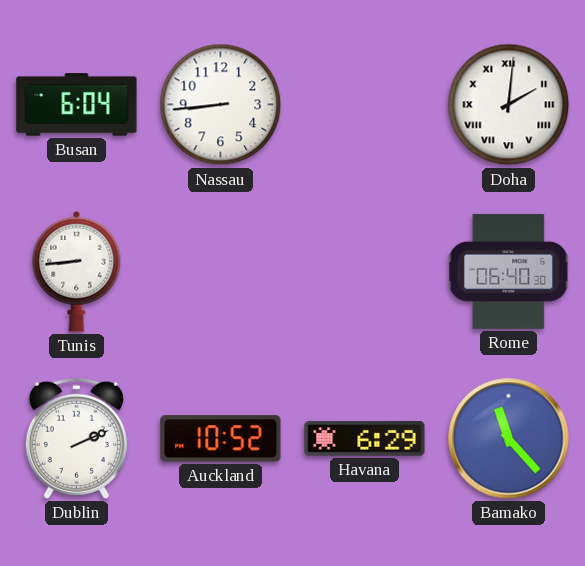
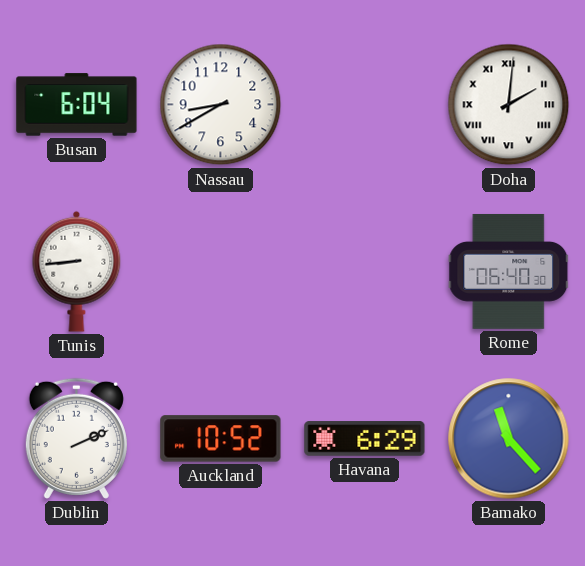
Nassau: 8:44 -> 8:40 (221, 105)
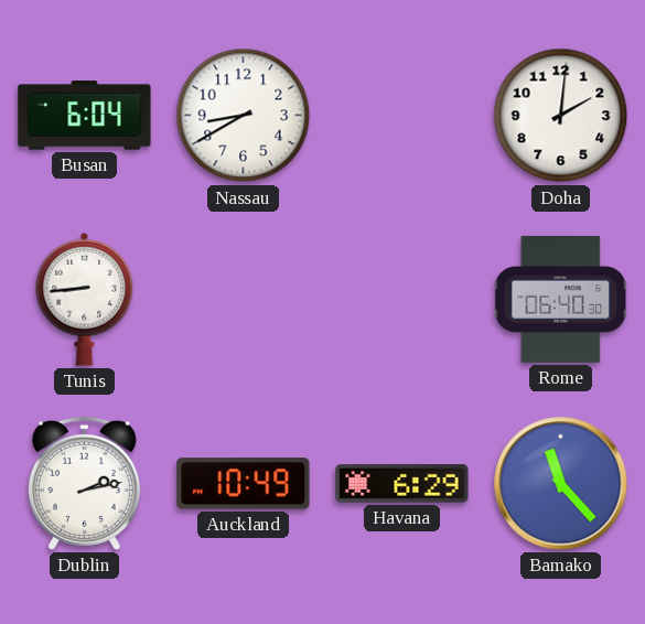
Doha numerals: Roman -> Arabic (561, 116)
Dublin: 2:11 -> 2:13 (84, 483)
Auckland: 10:52 -> 10:49 (244, 484)
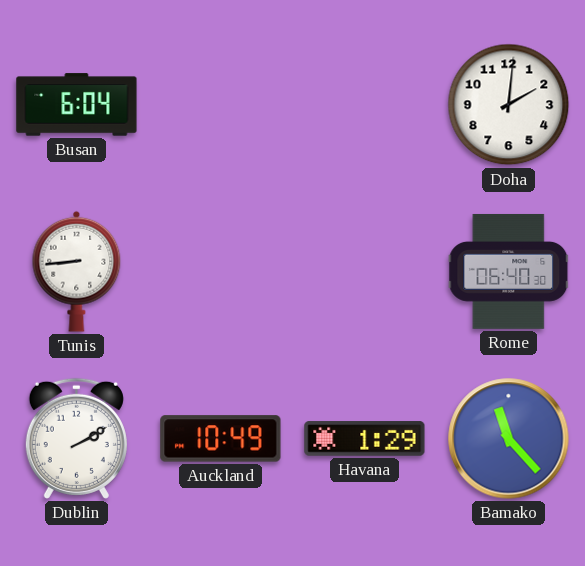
Nassau: 8:40 -> none (244, 116)
Dublin: 2:13 -> 2:10 (76, 438)
Havana: 6:29 -> 1:29 (365, 439)
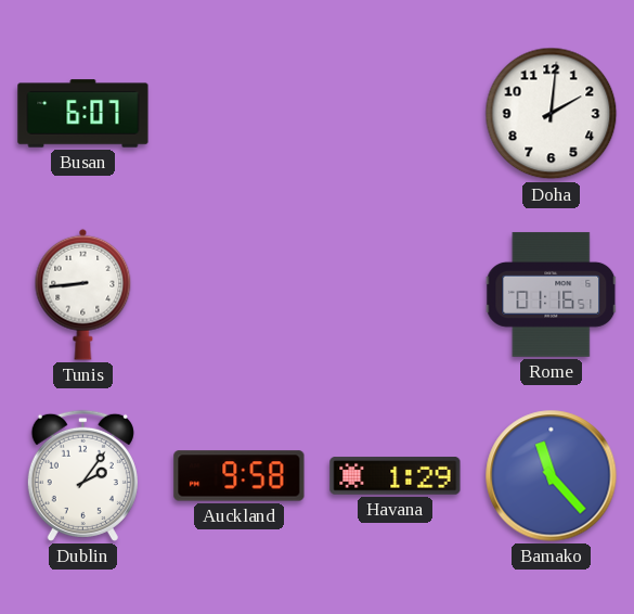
Busan: 6:04 -> 6:07 (83, 114)
Rome: 06:40 -> 01:16 (552, 294)
Dublin: 2:10 -> 2:06 (82, 475)
Auckland: 10:49 -> 9:58 (240, 476)
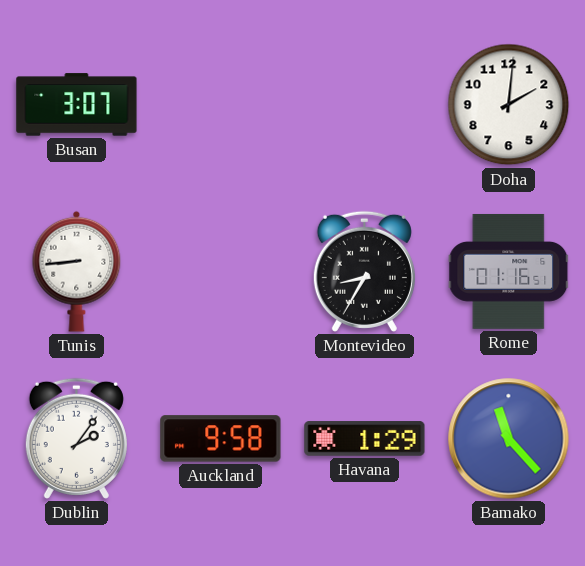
Busan: 6:07 -> 3:07 (77, 105)
Montevideo: none -> 8:35 (364, 271)
